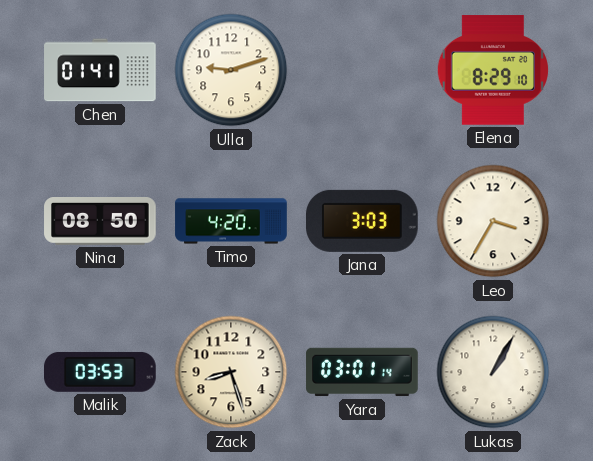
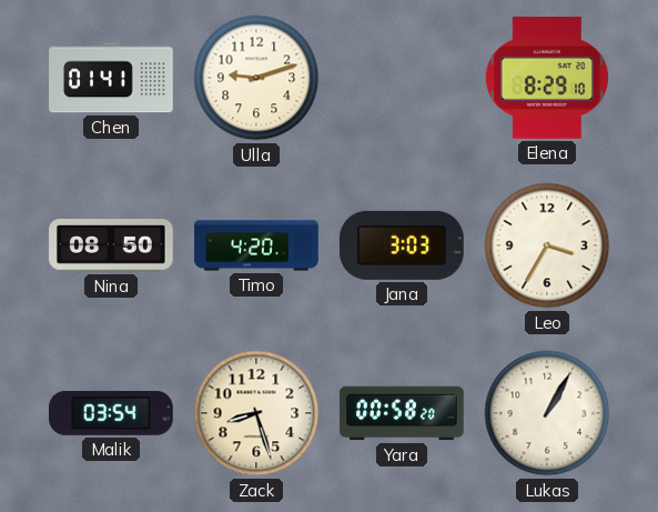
Malik: 03:53 -> 03:54 (112, 413)
Yara: 03:01 -> 00:58 (402, 413)
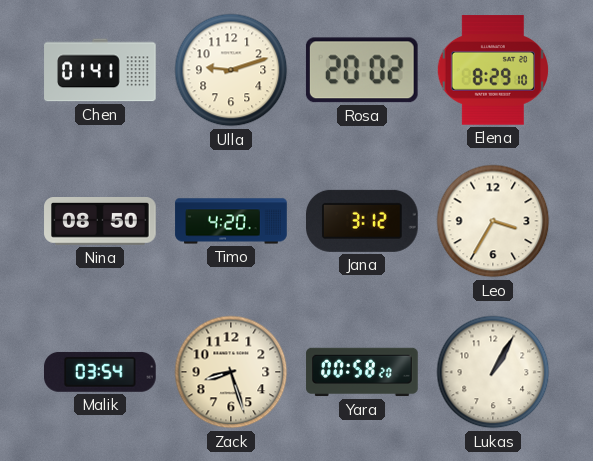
Rosa: none -> 20:02 (362, 70)
Jana: 3:03 -> 3:12 (363, 221)
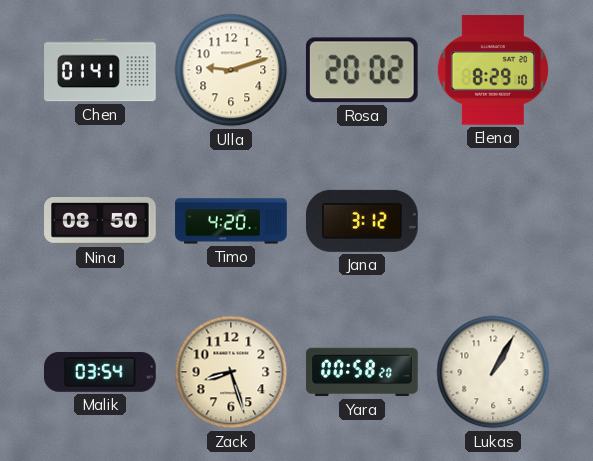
Leo: 3:35 -> none (493, 221)
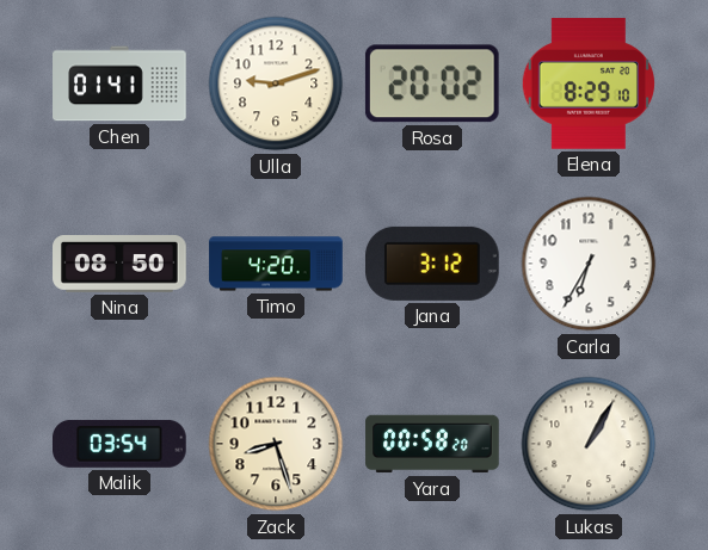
Carla: none -> 6:35 (589, 264)
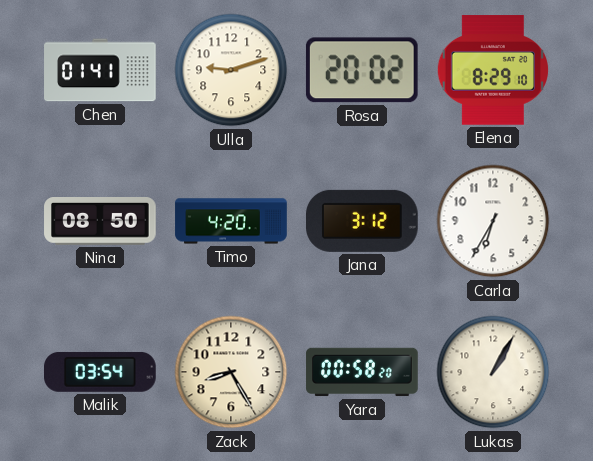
Zack: 8:27 -> 8:25 (231, 372)
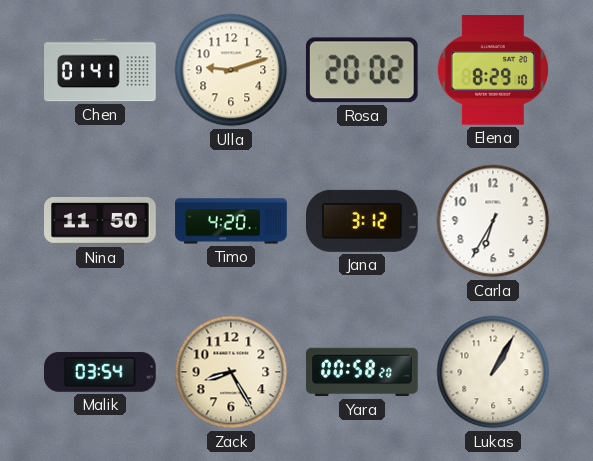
Nina: 08:50 -> 11:50 (100, 222)
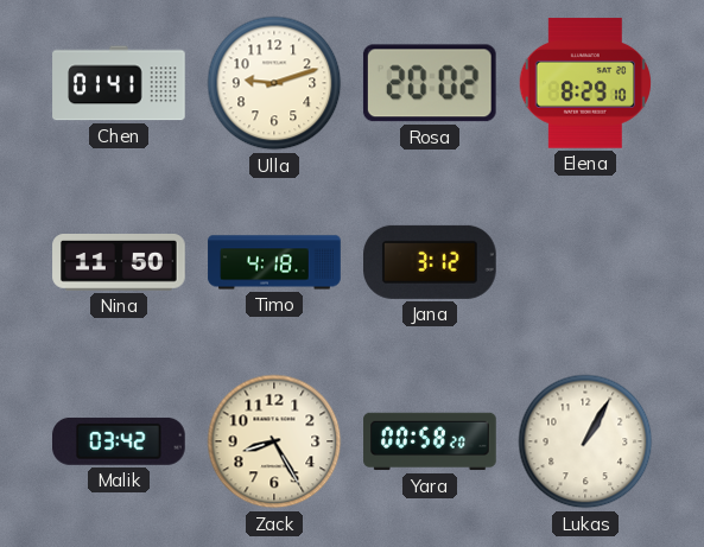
Timo: 4:20 -> 4:18 (274, 262)
Carla: 6:35 -> none (493, 221)
Malik: 03:54 -> 03:42 (120, 441)
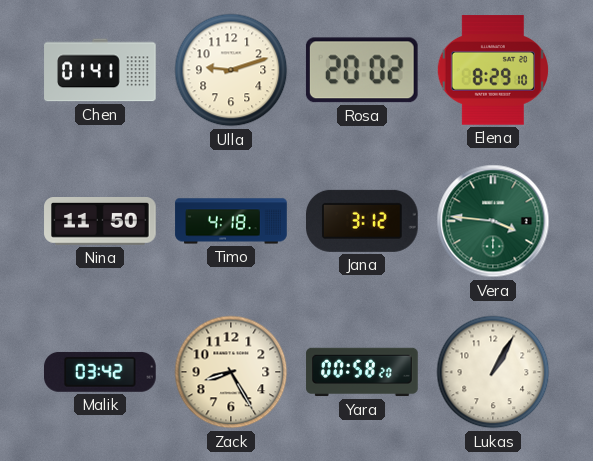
Vera: none -> 3:46 (493, 221)
